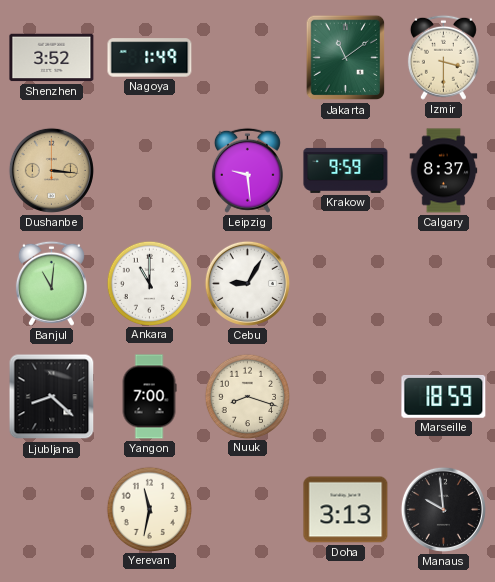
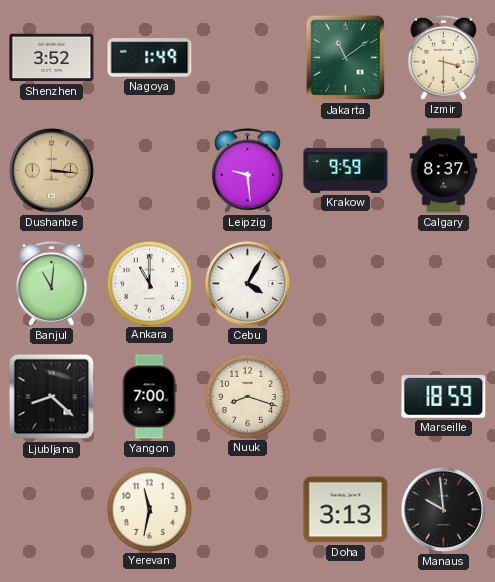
Cebu: 9:05 -> 4:05 (247, 283)
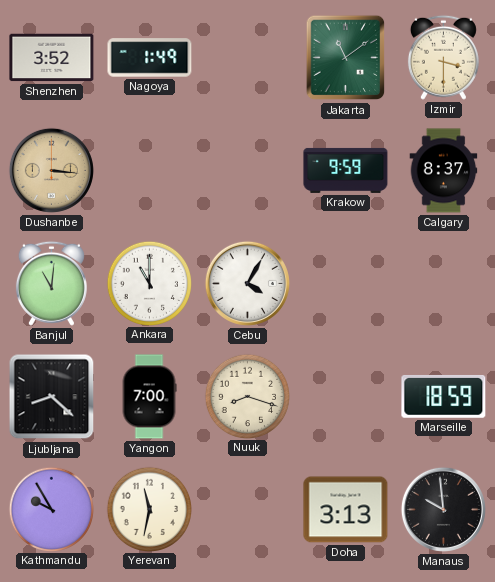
Leipzig: 9:29 -> none (247, 170)
Kathmandu: none -> 9:55 (51, 509)
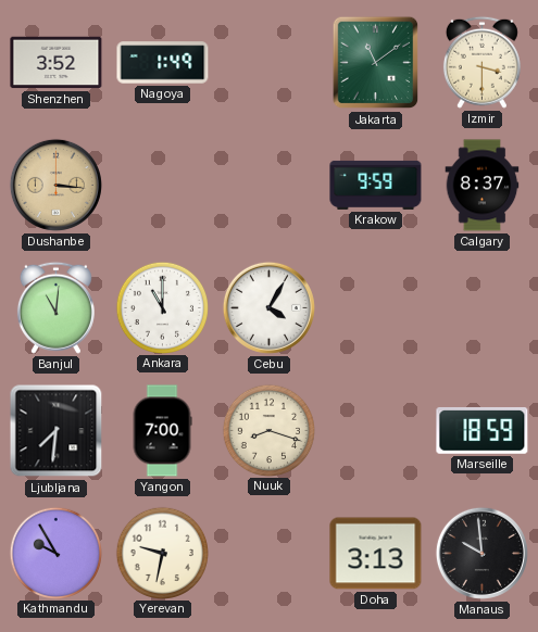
Ljubljana: 8:22 -> 7:31 (57, 431)
Yerevan: 11:32 -> 9:32 (162, 553)
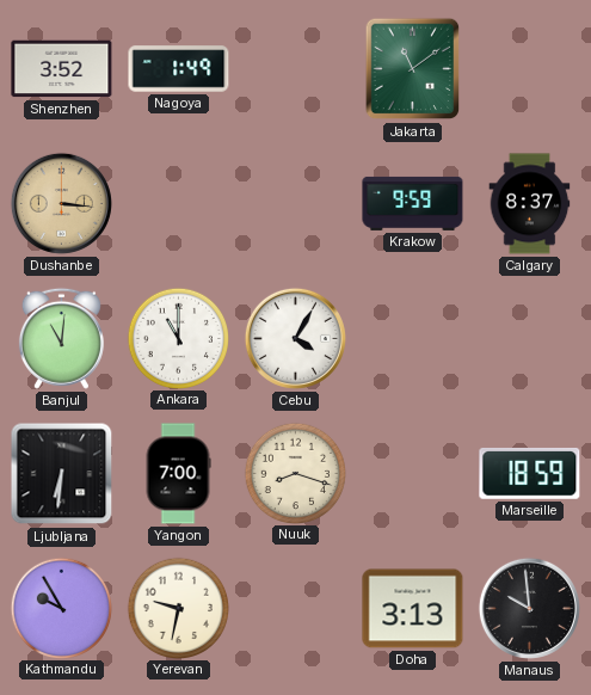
Izmir: 3:30 -> none (481, 62)
Ljubljana: 7:31 -> 6:31 (62, 474)
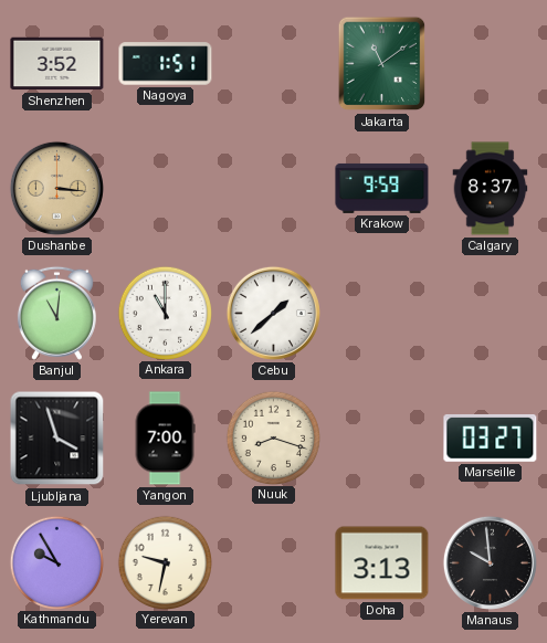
Nagoya: 1:49 -> 1:51 (166, 64)
Cebu: 4:05 -> 1:38 (273, 313)
Ljubljana: 6:31 -> 3:57 (57, 439)
Marseille: 18:59 -> 03:27 (491, 439)
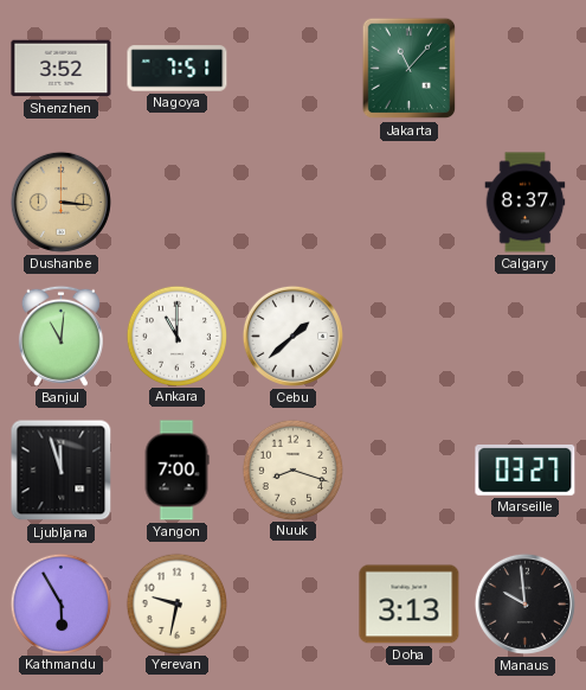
Nagoya: 1:51 -> 7:51 (178, 69)
Jakarta: 11:09 -> 11:07 (410, 69)
Krakow: 9:59 -> none (382, 188)
Ljubljana: 3:57 -> 11:57 (62, 471)
Kathmandu: 9:55 -> 5:55 (60, 603)
